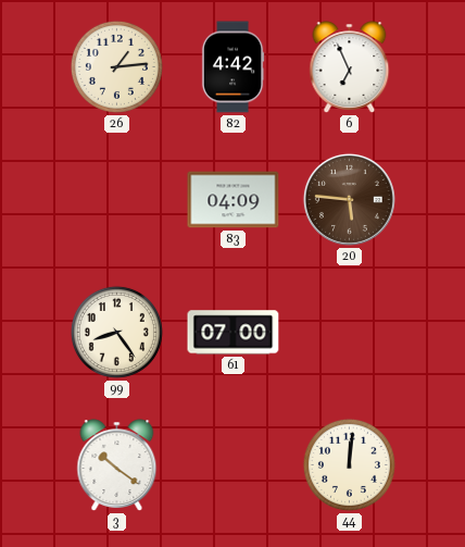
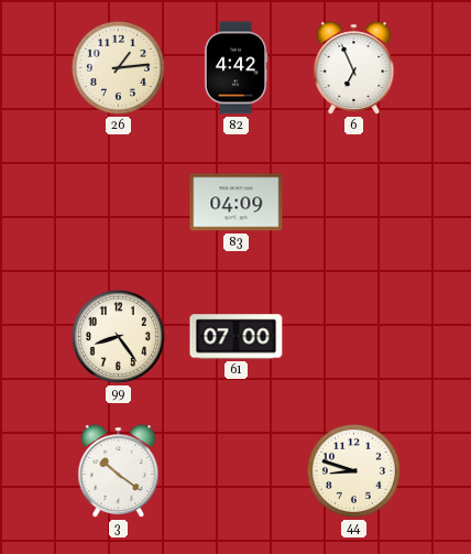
20: 5:46 -> none (349, 199)
44: 12:01 -> 8:48 (353, 470)
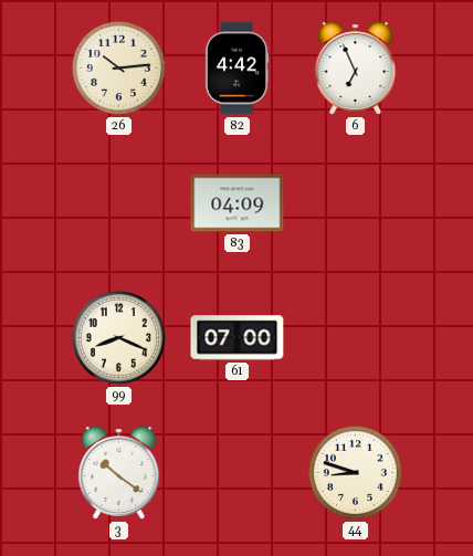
26: 1:14 -> 10:14 (118, 67)
99: 8:24 -> 8:19 (118, 337)
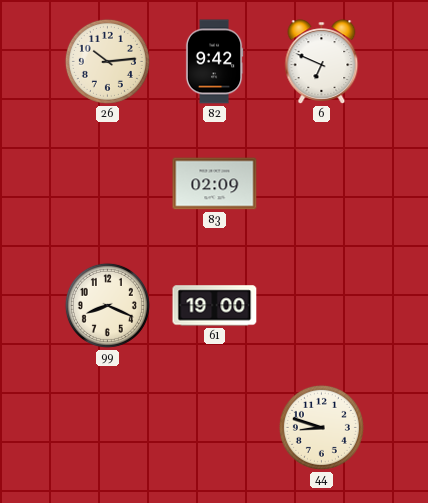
82: 4:42 -> 9:42 (214, 62)
6: 6:56 -> 6:49 (322, 62)
83: 04:09 -> 02:09 (215, 184)
61: 07:00 -> 19:00 (215, 306)
3: 10:21 -> none (119, 473)
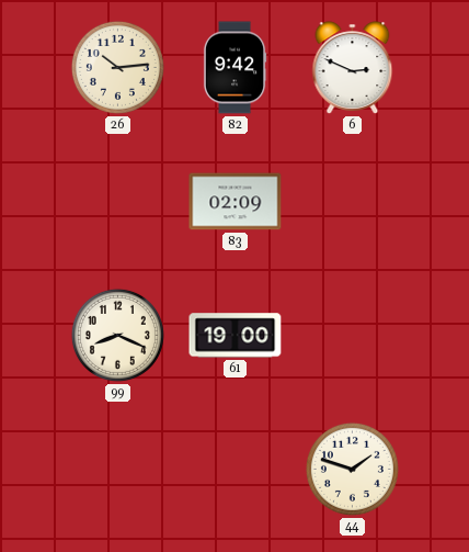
6: 6:49 -> 2:49 (353, 68)
44: 8:48 -> 1:48 (352, 469)
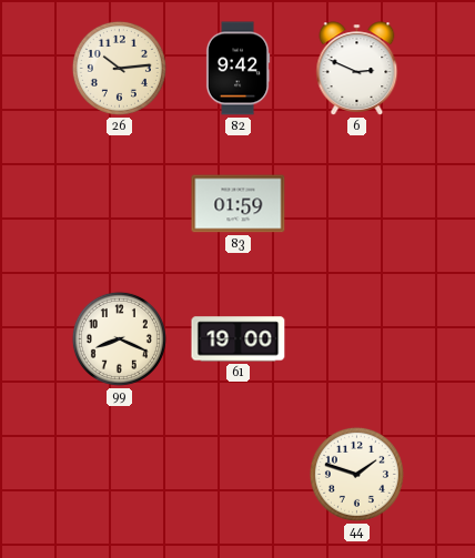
83: 02:09 -> 01:59 (239, 204)
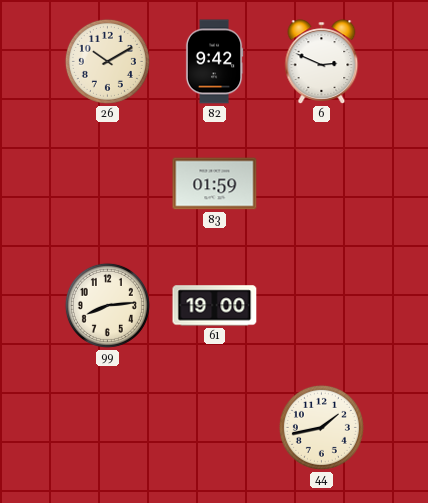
26: 10:14 -> 10:10 (107, 61)
99: 8:19 -> 8:14 (107, 305)
44: 1:48 -> 1:43 (321, 427)
